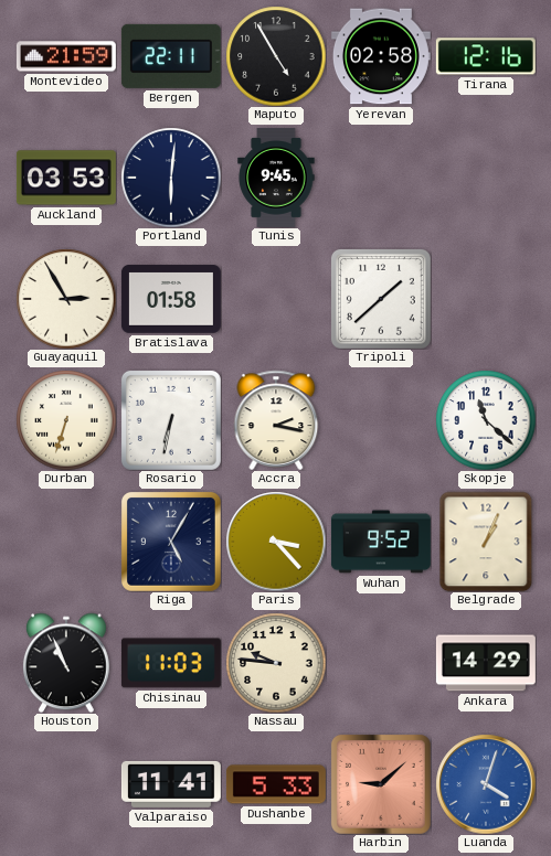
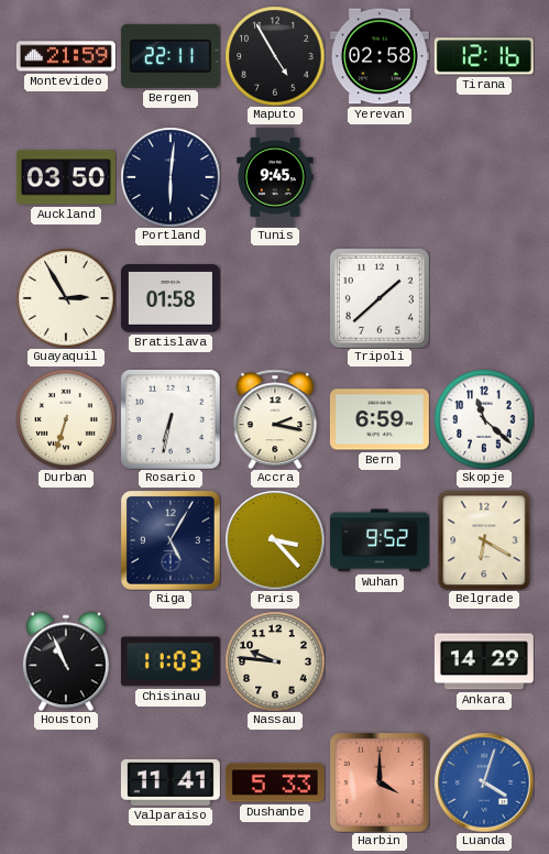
Auckland: 03:53 -> 03:50 (66, 177)
Bern: none -> 6:59 (380, 419)
Belgrade: 1:04 -> 6:20 (484, 540)
Harbin: 9:08 -> 4:00 (380, 782)
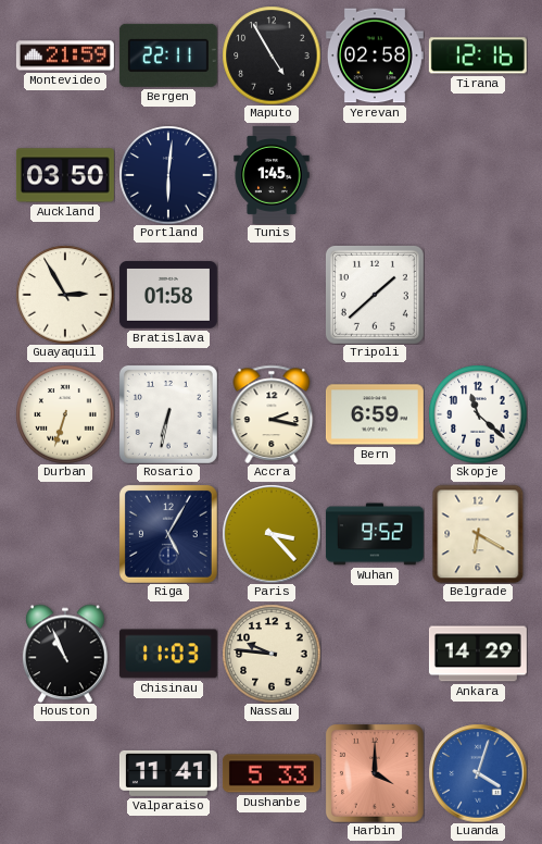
Tunis: 9:45 -> 1:45 (272, 175)
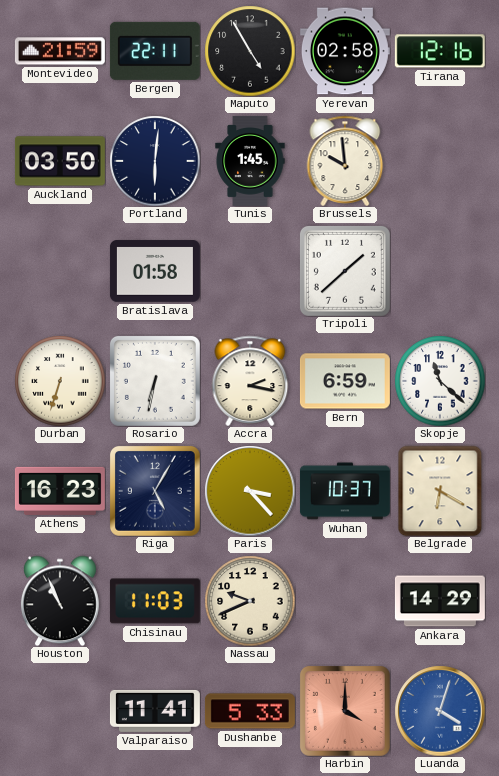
Brussels: none -> 9:59 (345, 161)
Guayaquil: 2:55 -> none (65, 295)
Athens: none -> 16:23 (60, 491)
Wuhan: 9:52 -> 10:37 (345, 491)
Nassau: 9:46 -> 9:41 (250, 601)
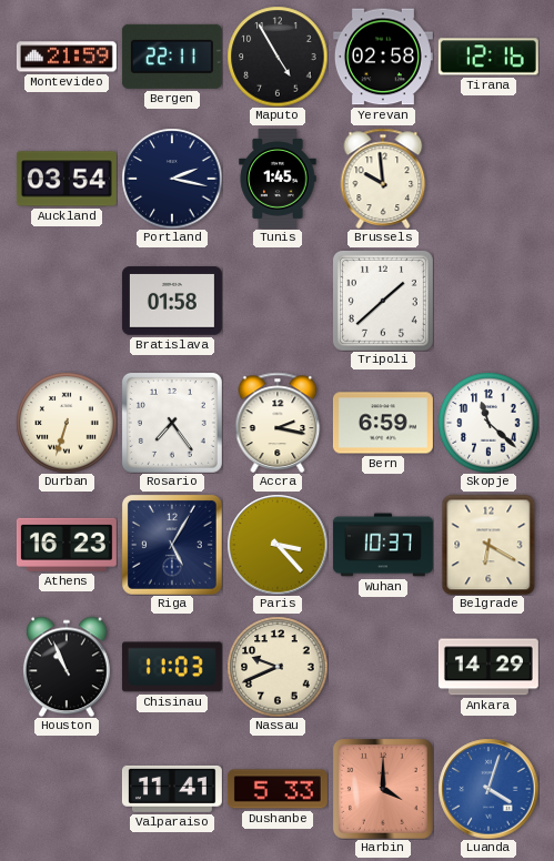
Auckland: 03:50 -> 03:54 (67, 179)
Portland: 6:01 -> 2:17 (172, 179)
Rosario: 6:32 -> 7:24 (172, 423)
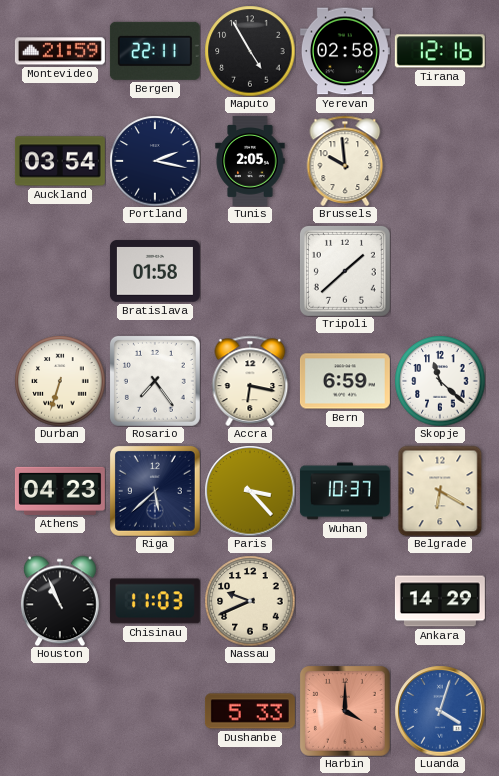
Tunis: 1:45 -> 2:05 (250, 161)
Accra: 2:17 -> 6:17 (250, 381)
Athens: 16:23 -> 04:23 (60, 491)
Riga: 5:05 -> 5:38 (155, 491)
Valparaiso: 11:41 -> none (172, 789)
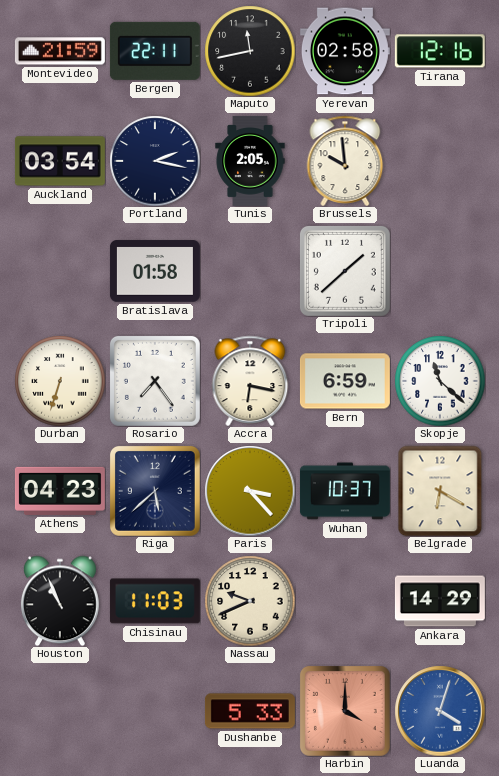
Maputo: 4:55 -> 11:43 (250, 51)
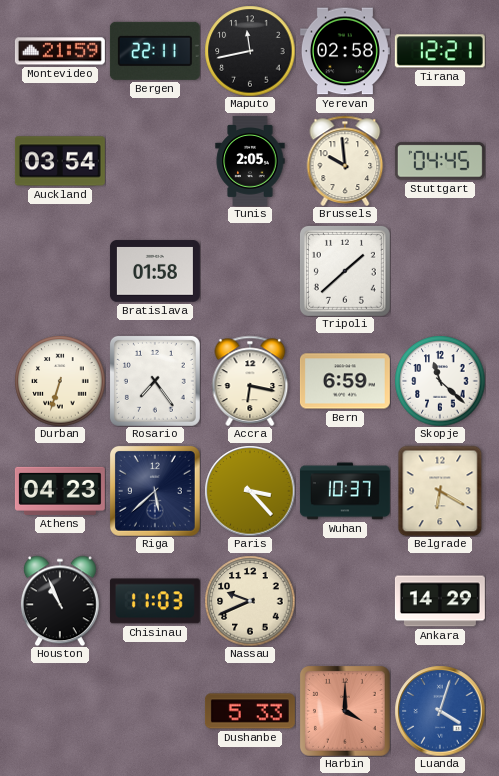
Tirana: 12:16 -> 12:21 (440, 51)
Portland: 2:17 -> none (155, 161)
Stuttgart: none -> 04:45 (440, 161)
